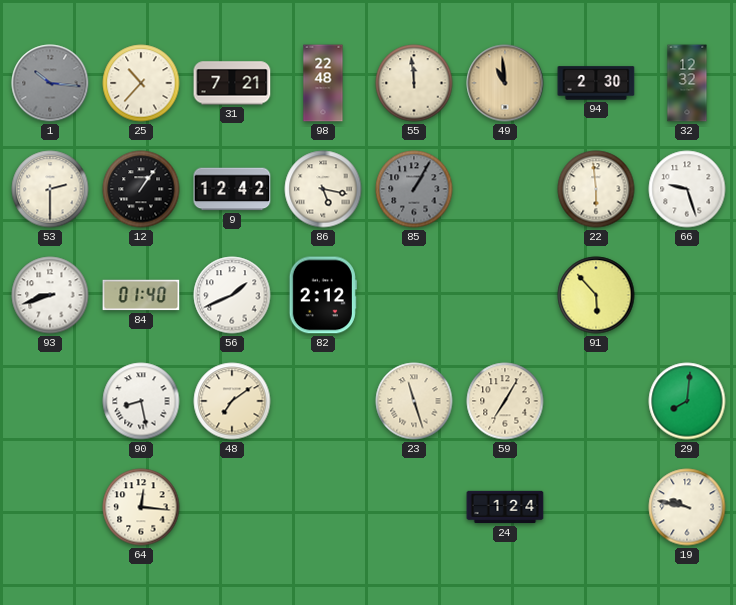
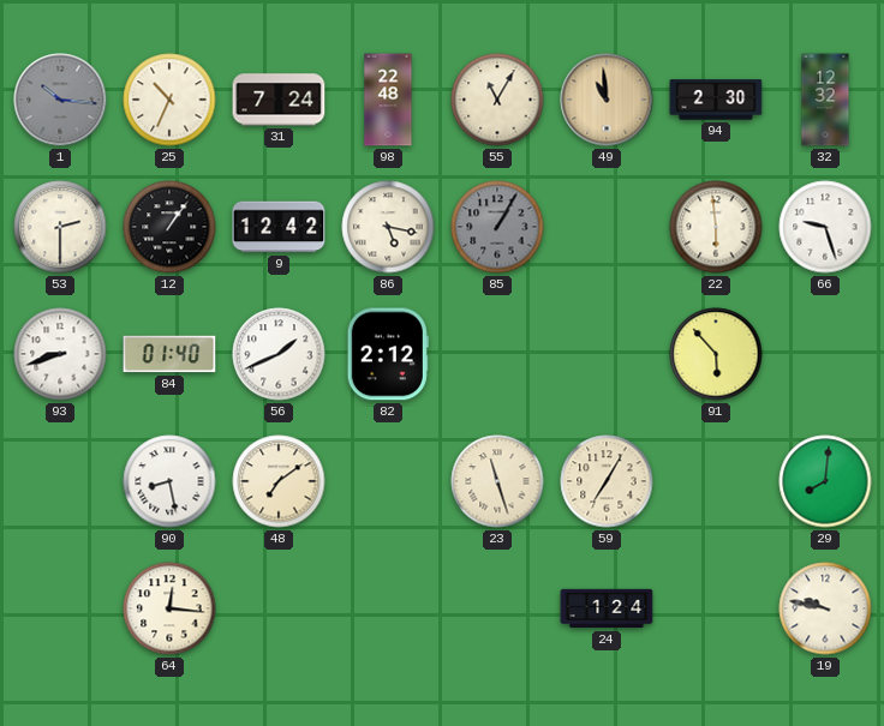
25: 10:37 -> 10:34 (169, 100)
31: 7:21 -> 7:24 (279, 100)
55: 11:59 -> 11:05 (497, 100)
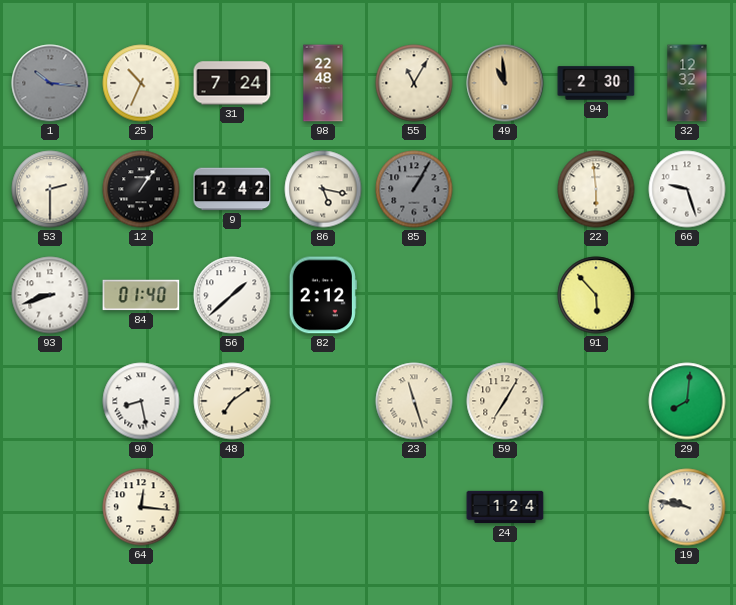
56: 1:41 -> 1:38 (232, 295)
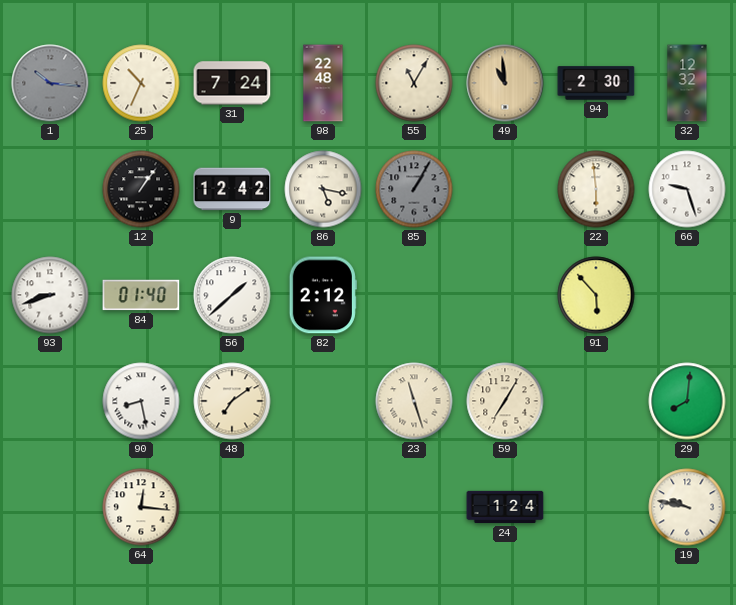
53: 2:30 -> none (50, 189)
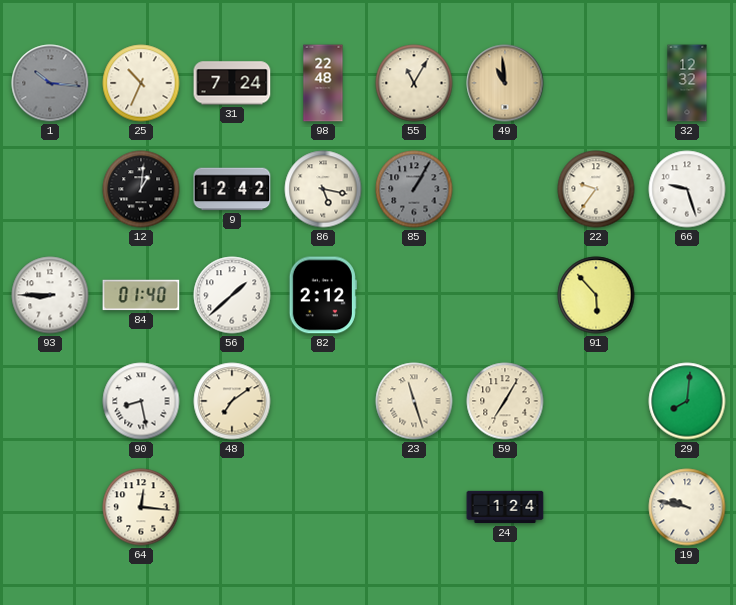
94: 2:30 -> none (596, 83)
12: 1:06 -> 1:01 (141, 189)
22: 5:59 -> 9:36 (596, 189)
93: 8:42 -> 8:45 (50, 295)
